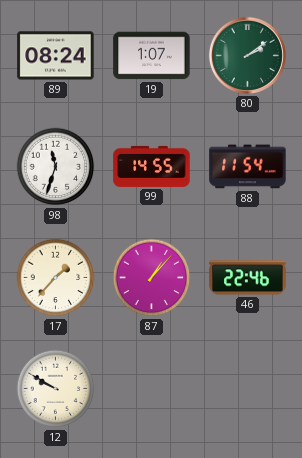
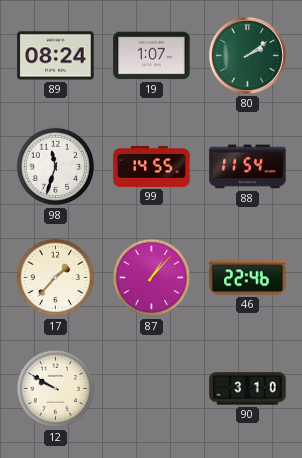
90: none -> 3:10 (248, 389)
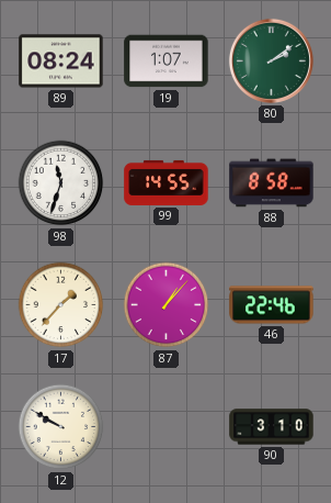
88: 11:54 -> 8:58 (272, 183)
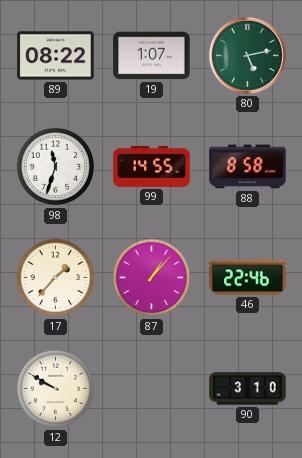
89: 08:24 -> 08:22 (56, 56)
80: 2:09 -> 5:13 (247, 55)
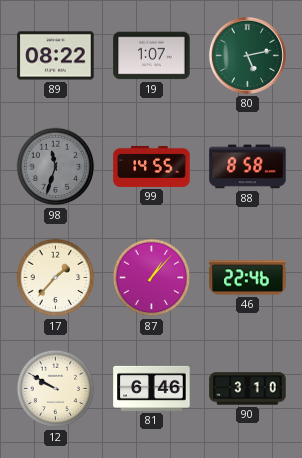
98 dial: white -> grey (56, 167)
81: none -> 6:46 (152, 388)
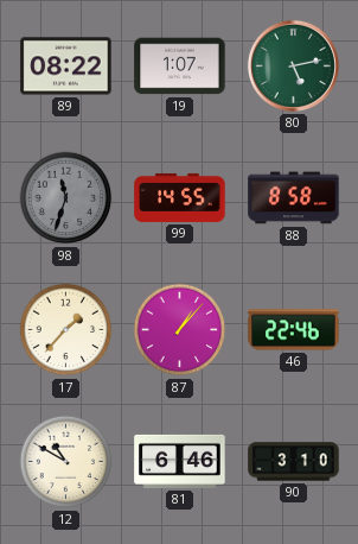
12: 9:50 -> 10:50 (66, 462)
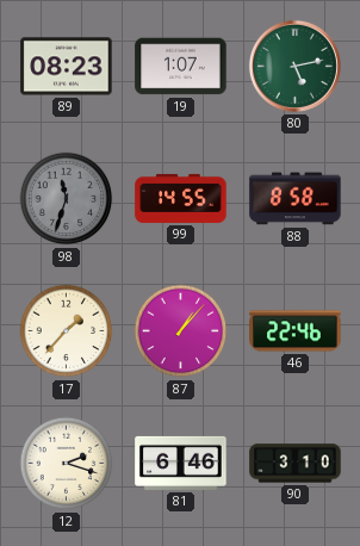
89: 08:22 -> 08:23 (67, 67)
12: 10:50 -> 2:18 (67, 464)
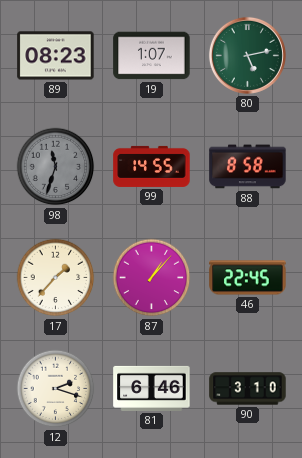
46: 22:46 -> 22:45 (248, 278)
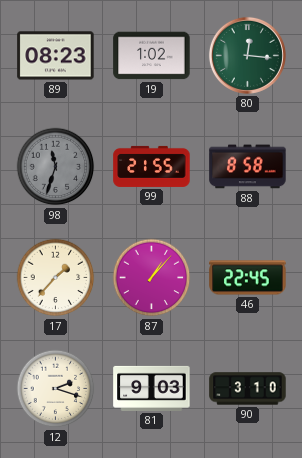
19: 1:07 -> 1:02 (152, 56)
80: 5:13 -> 12:16 (247, 55)
99: 14:55 -> 21:55 (152, 166)
81: 6:46 -> 9:03 (152, 388)
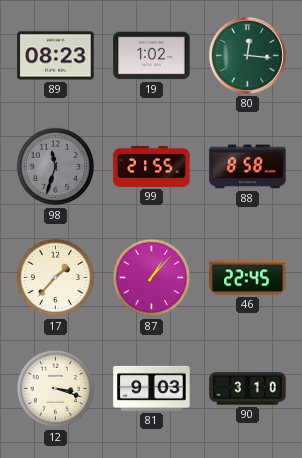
12: 2:18 -> 3:18 (56, 389)
